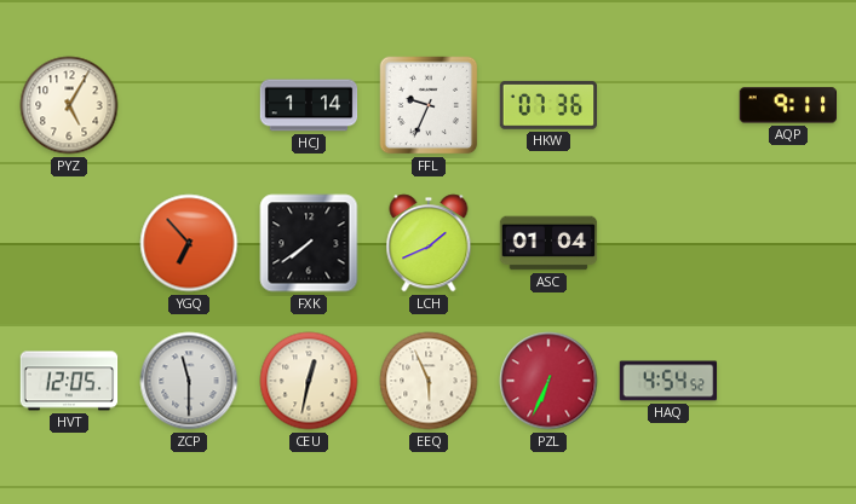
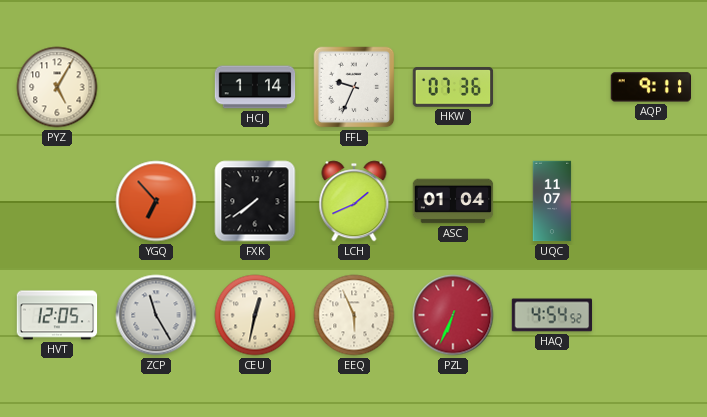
UQC: none -> 11:07 (552, 201)
ZCP: 11:30 -> 11:25 (156, 315)
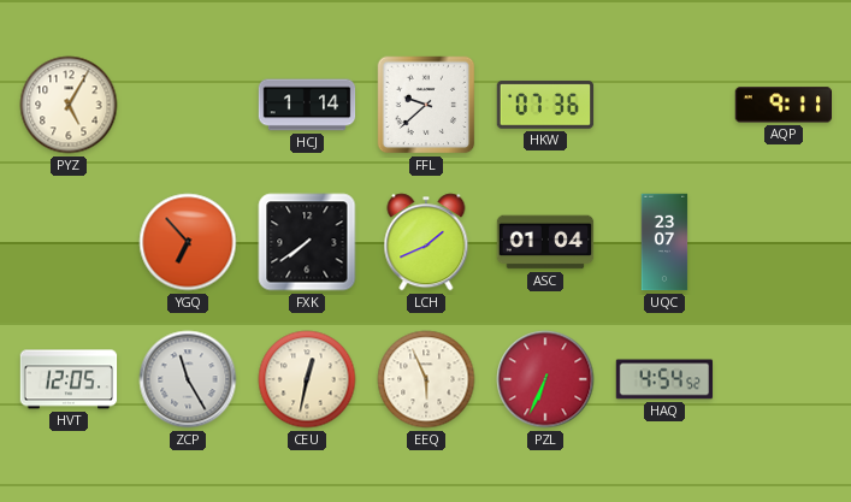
FFL: 9:34 -> 9:38 (426, 105)
UQC: 11:07 -> 23:07 (664, 242)
